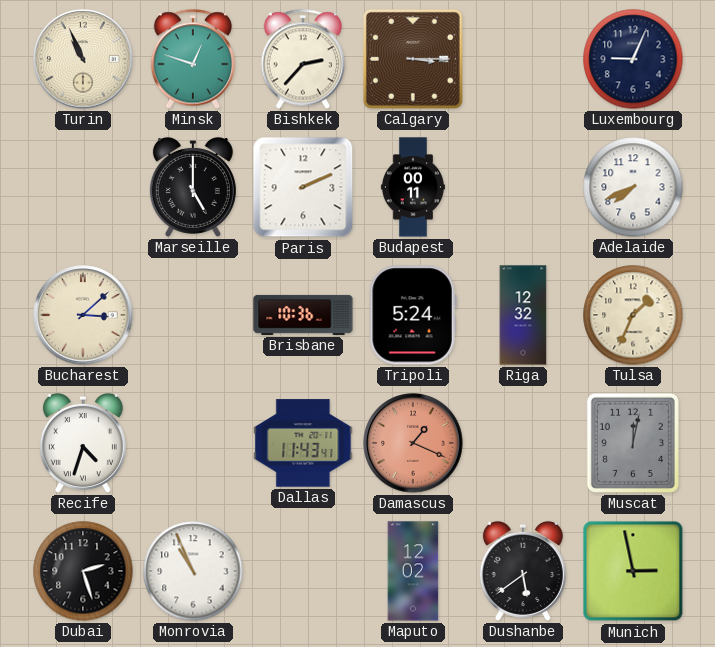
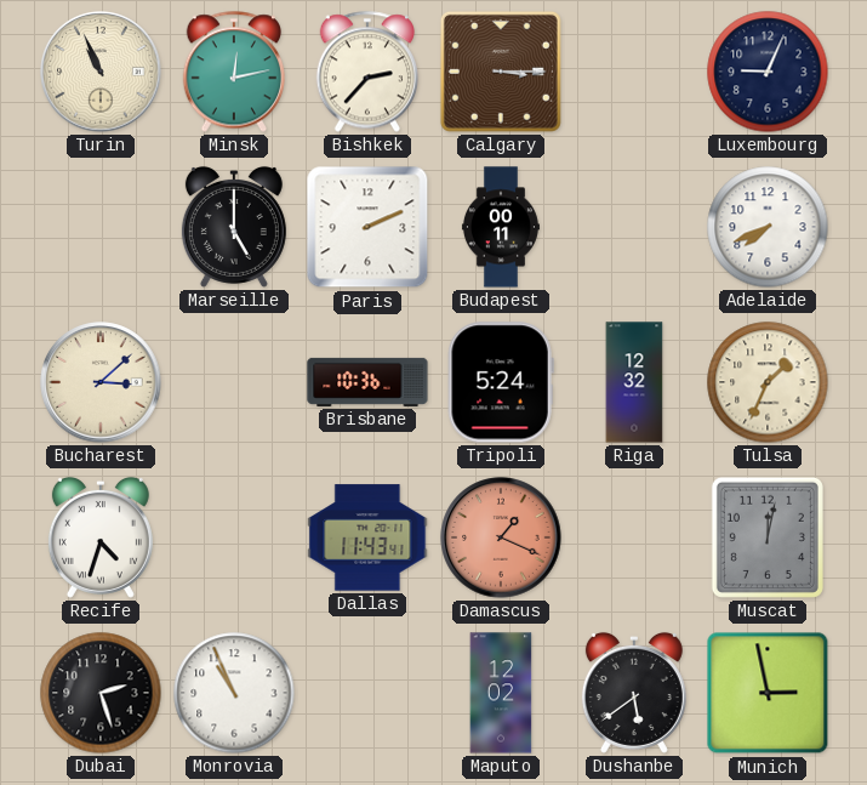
Minsk: 12:48 -> 12:13 (233, 72)
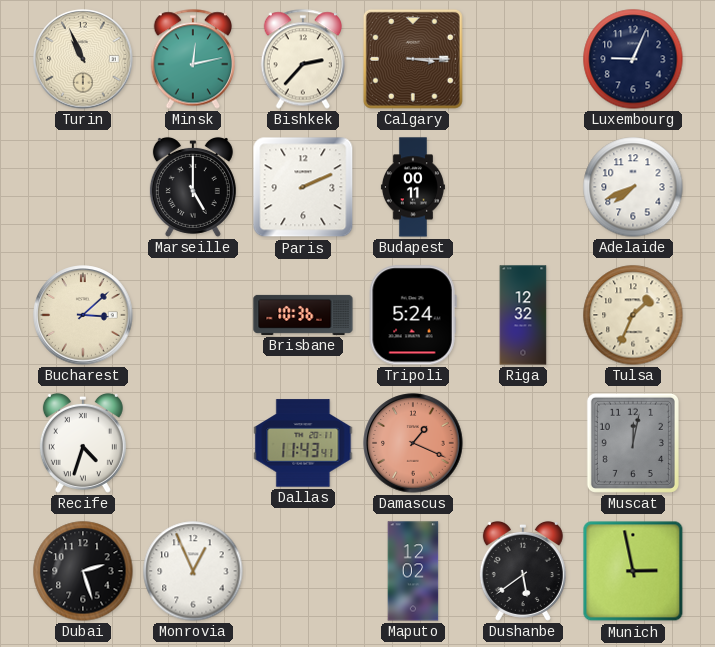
Monrovia: 10:56 -> 12:56 (193, 571)
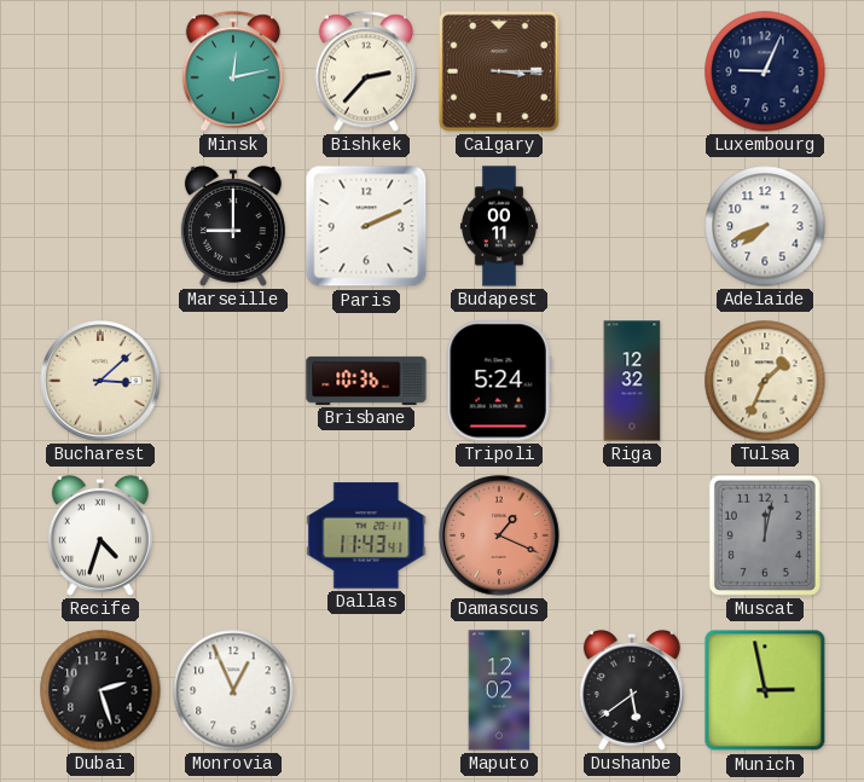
Turin: 10:56 -> none (83, 59)
Marseille: 5:00 -> 9:00 (233, 226)
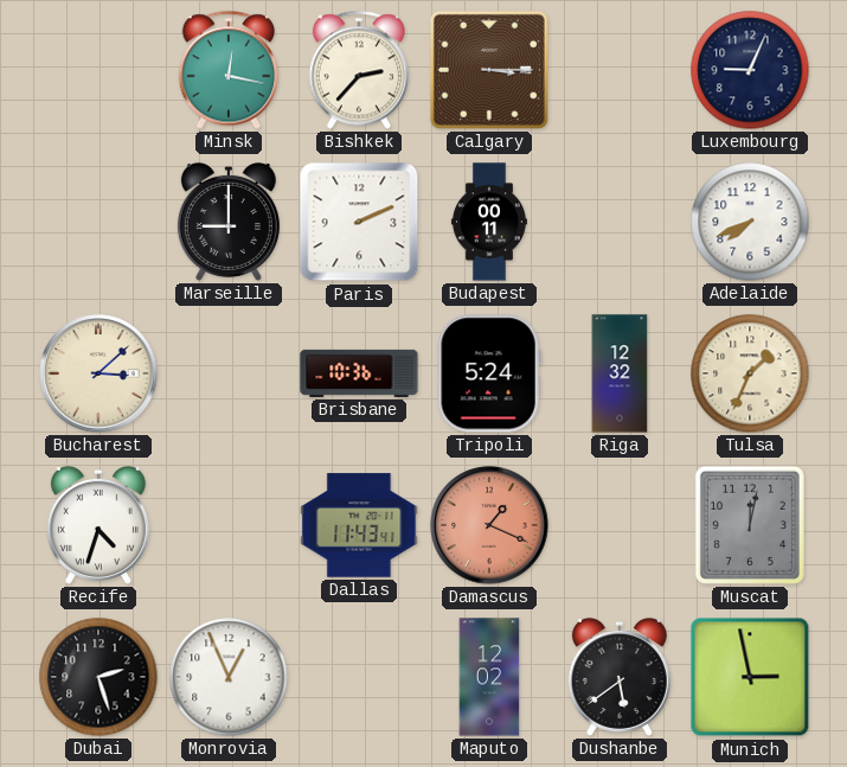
Minsk: 12:13 -> 12:17 (227, 70)
